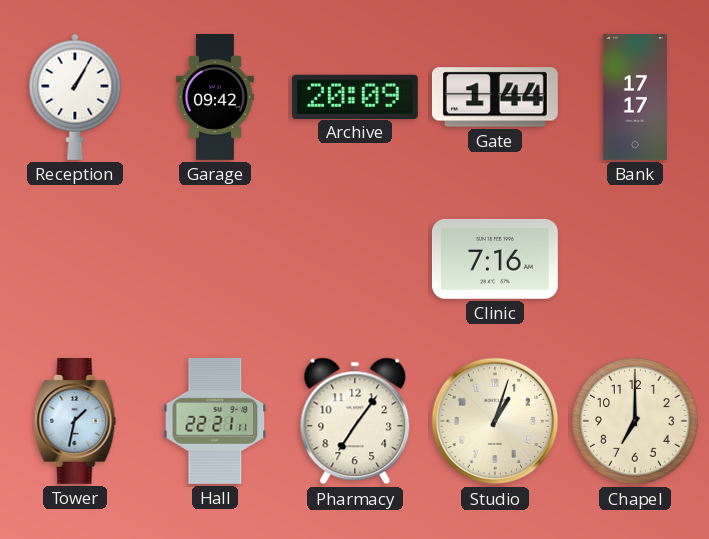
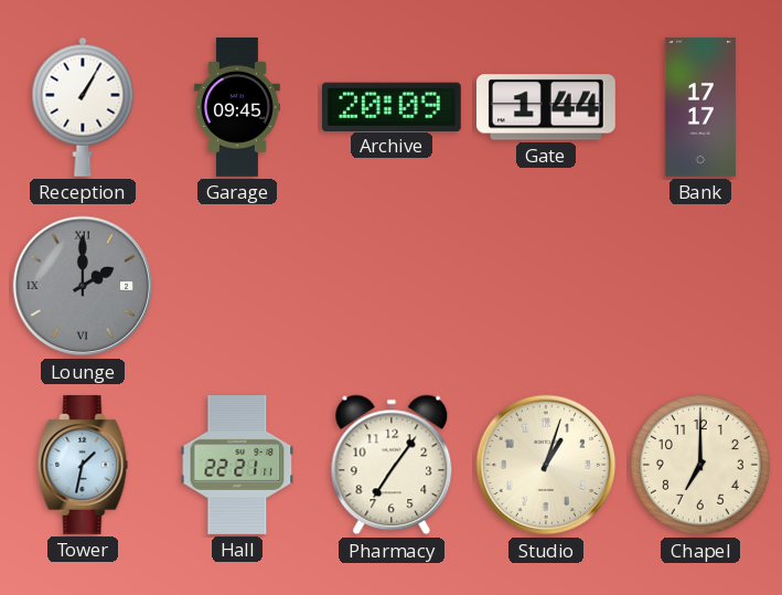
Garage: 09:42 -> 09:45 (237, 108)
Lounge: none -> 2:00 (83, 286)
Clinic: 7:16 -> none (495, 259)
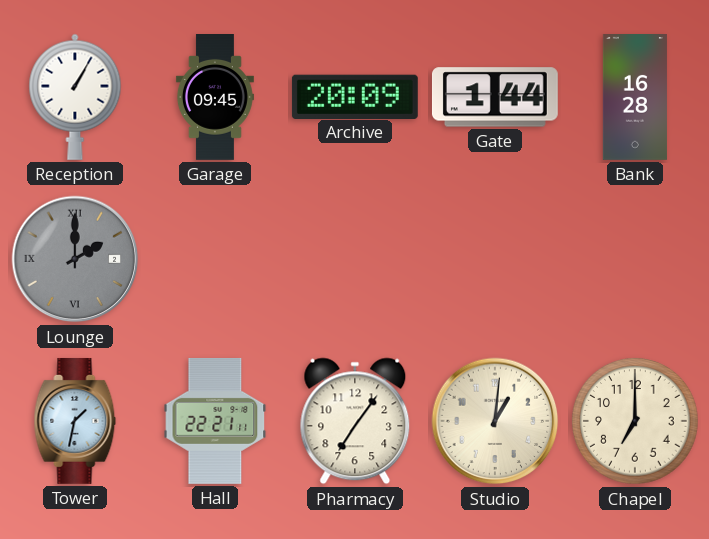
Bank: 17:17 -> 16:28 (635, 98)
Studio: 1:03 -> 1:01 (495, 421)
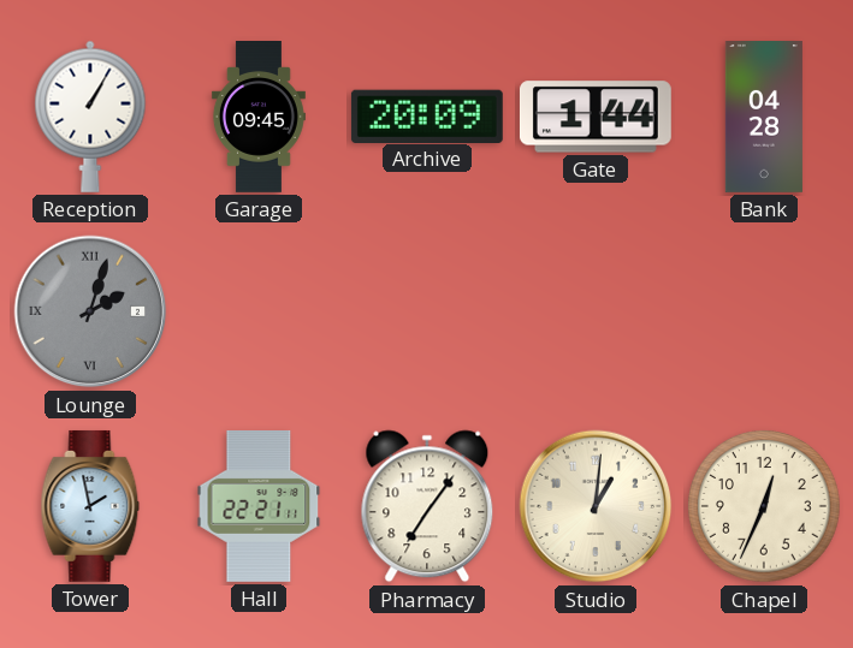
Bank: 16:28 -> 04:28 (764, 118)
Lounge: 2:00 -> 2:03 (90, 311)
Tower: 1:32 -> 1:58 (90, 506)
Chapel: 7:00 -> 12:34 (764, 506)
